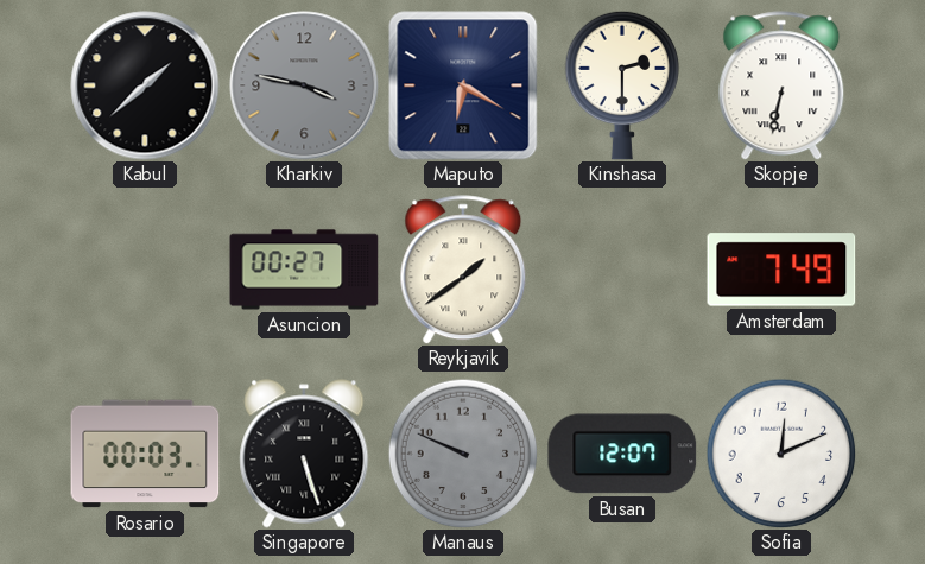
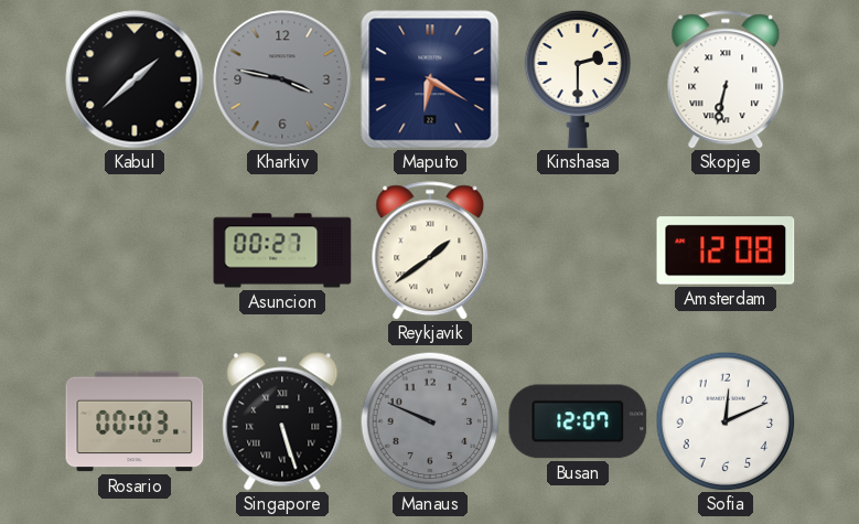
Amsterdam: 7:49 -> 12:08 (726, 250)
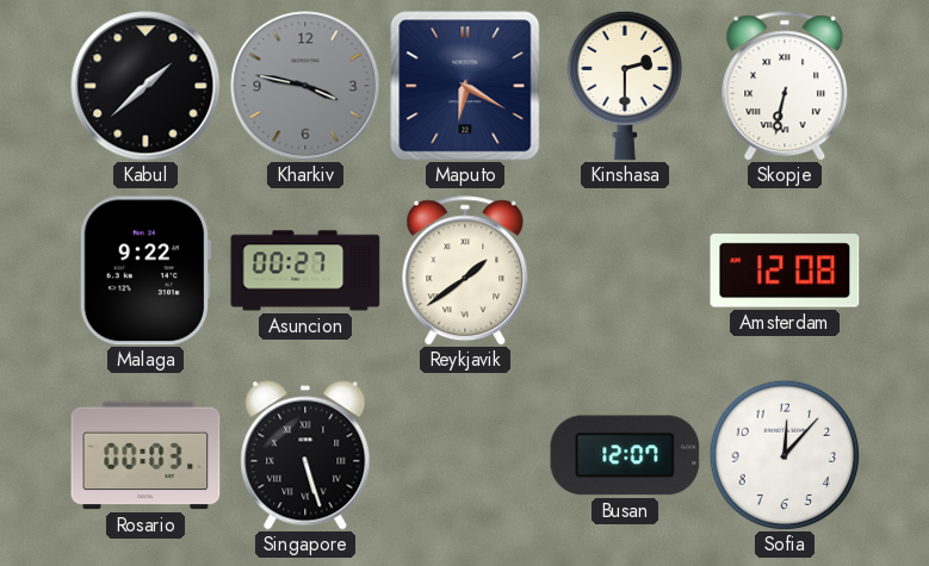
Malaga: none -> 9:22 (145, 270)
Manaus: 9:49 -> none (430, 421)
Sofia: 12:11 -> 12:07 (785, 455)
